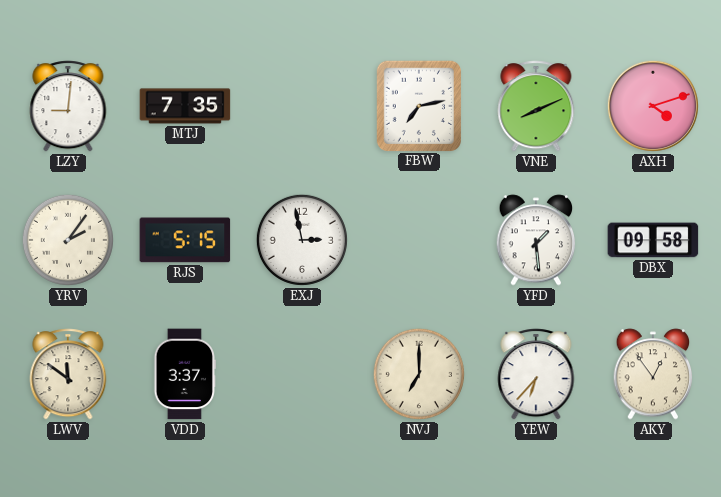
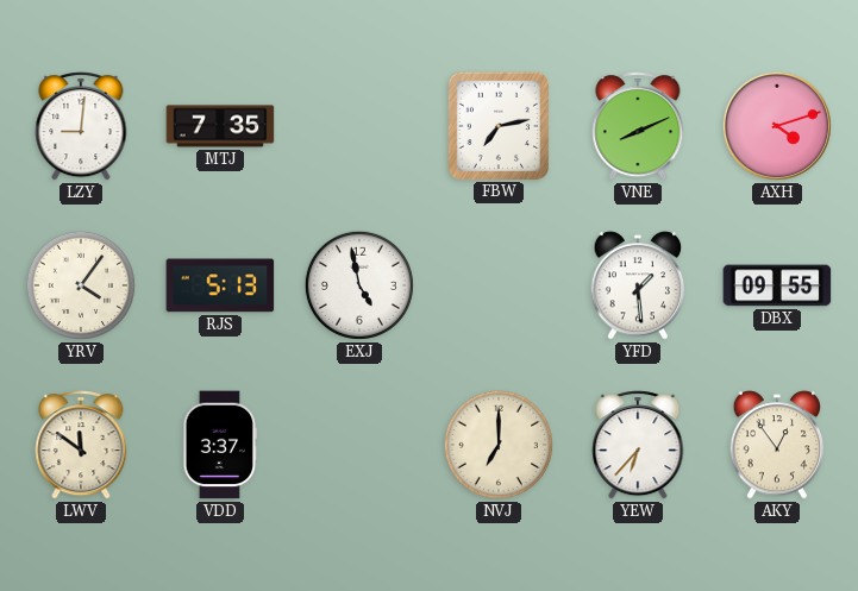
YRV: 2:06 -> 4:06 (81, 285)
RJS: 5:15 -> 5:13 (220, 285)
EXJ: 2:58 -> 4:58 (359, 285)
DBX: 09:58 -> 09:55 (777, 285)
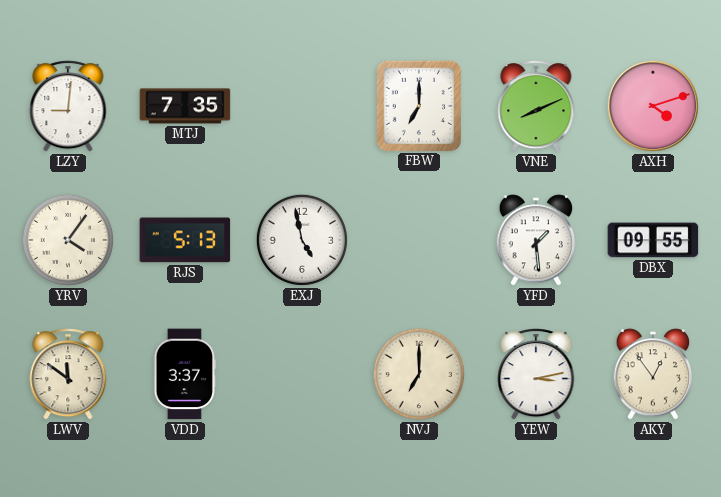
FBW: 7:13 -> 7:00 (418, 105)
YEW: 6:37 -> 3:13 (536, 374)
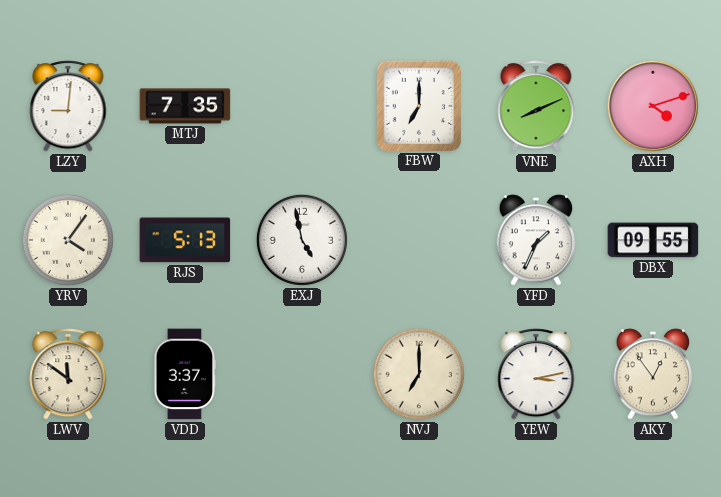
YFD: 1:29 -> 1:34 (536, 240)
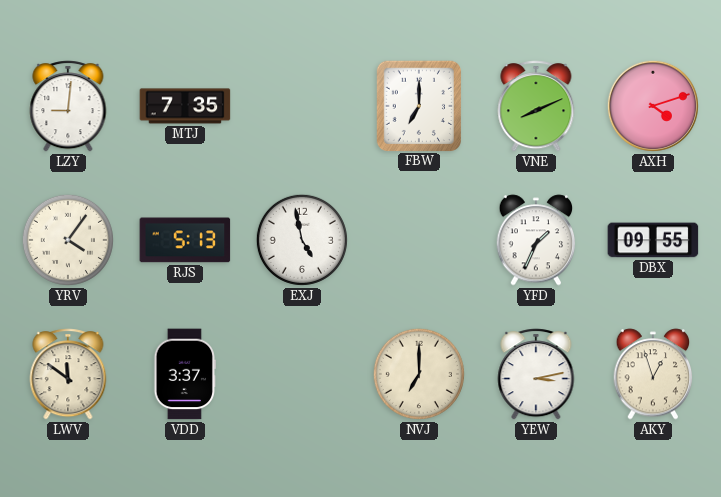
AKY: 12:54 -> 12:57 (653, 374)
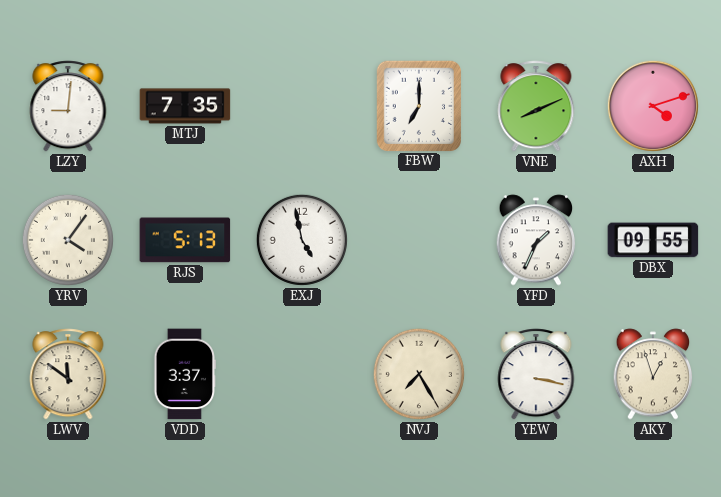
NVJ: 7:00 -> 7:25 (419, 374)
YEW: 3:13 -> 3:17 (536, 374)
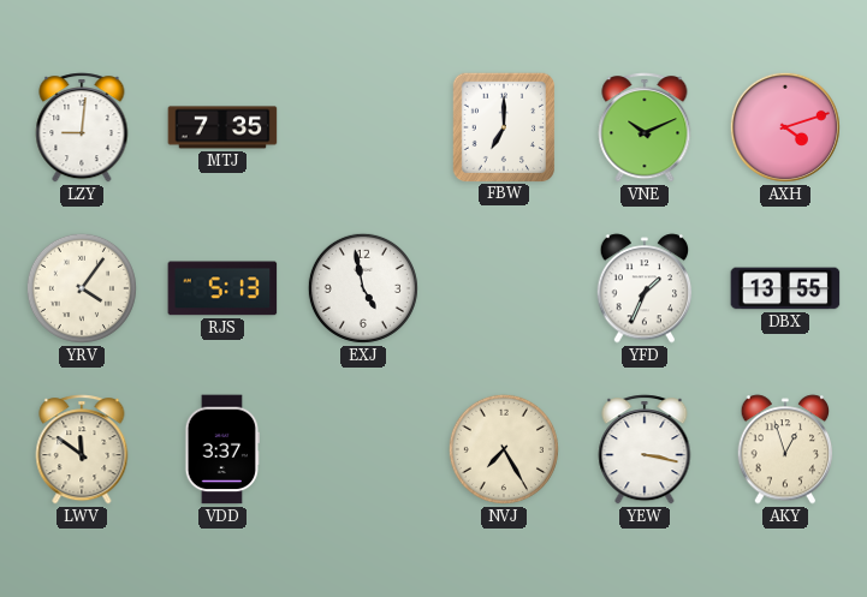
VNE: 8:11 -> 10:11 (645, 127)
DBX: 09:55 -> 13:55 (785, 288)
